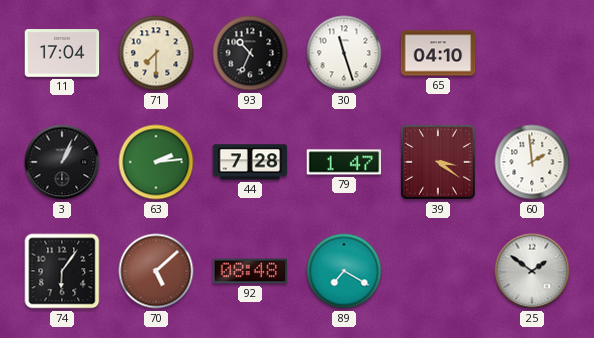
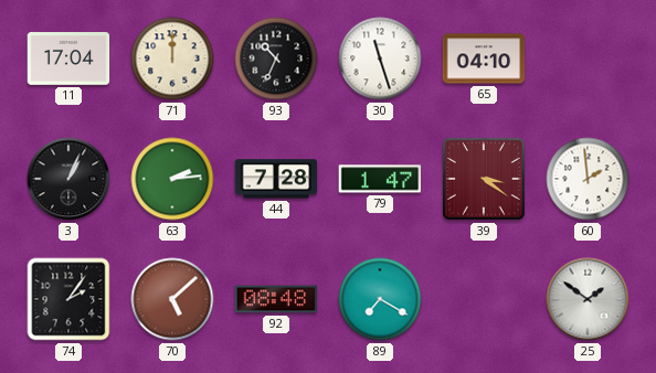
71: 7:30 -> 12:00 (172, 58)
74: 6:06 -> 2:06 (68, 299)
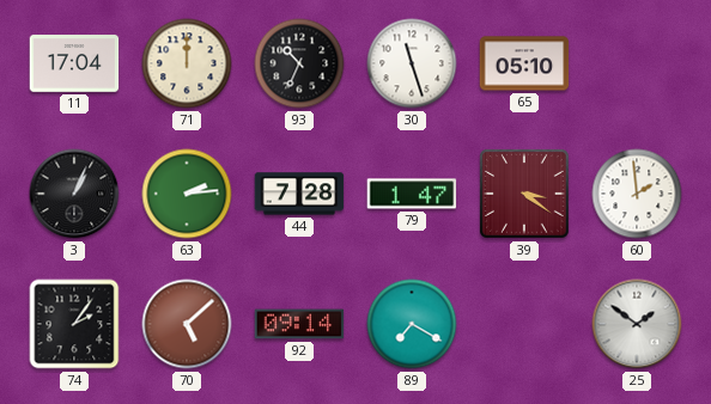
65: 04:10 -> 05:10 (524, 63)
92: 08:48 -> 09:14 (299, 324)
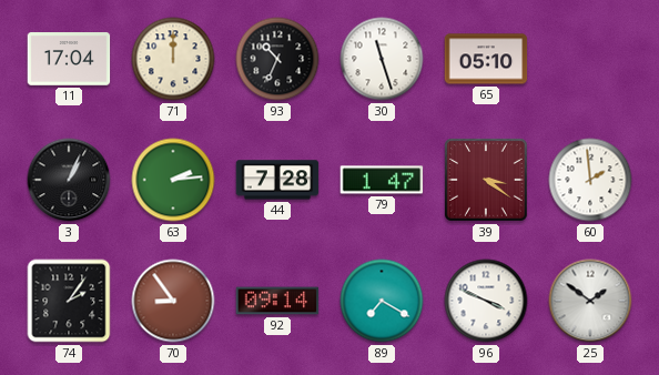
70: 5:08 -> 8:54 (173, 301)
96: none -> 3:49 (486, 301)
